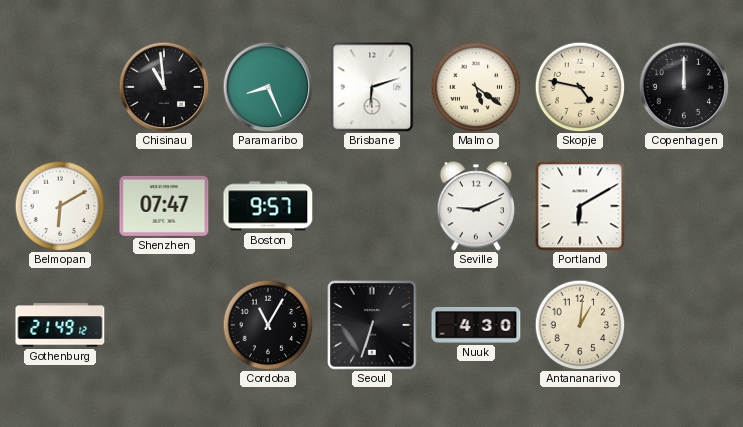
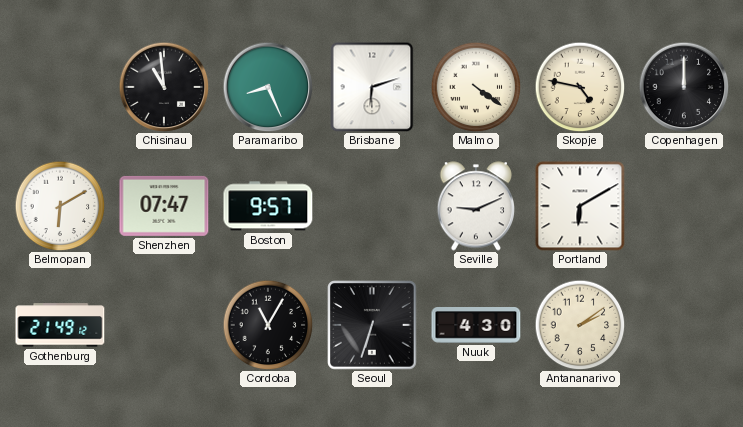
Malmo: 5:21 -> 4:21 (476, 87)
Antananarivo: 1:01 -> 2:09 (580, 325)
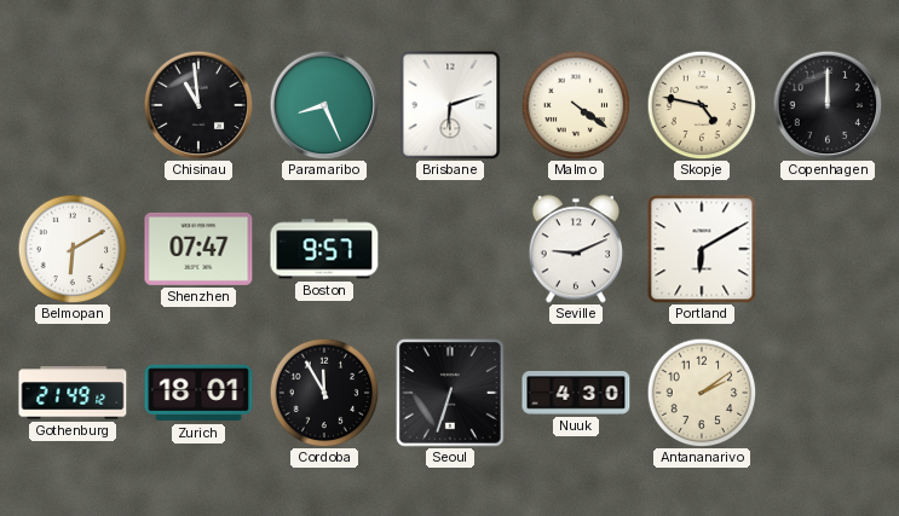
Zurich: none -> 18:01 (198, 393)
Cordoba: 11:05 -> 11:55 (324, 393)
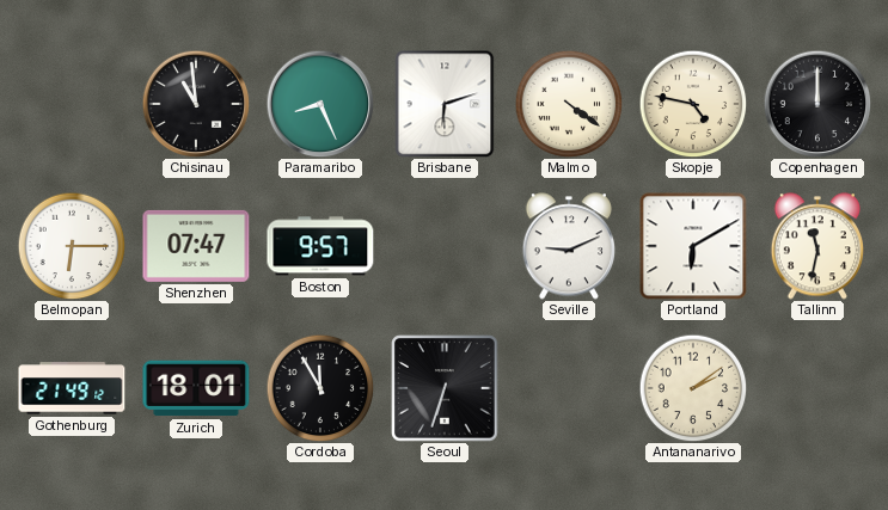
Belmopan: 6:10 -> 6:15 (72, 246)
Tallinn: none -> 11:32 (816, 246)
Nuuk: 4:30 -> none (576, 394)
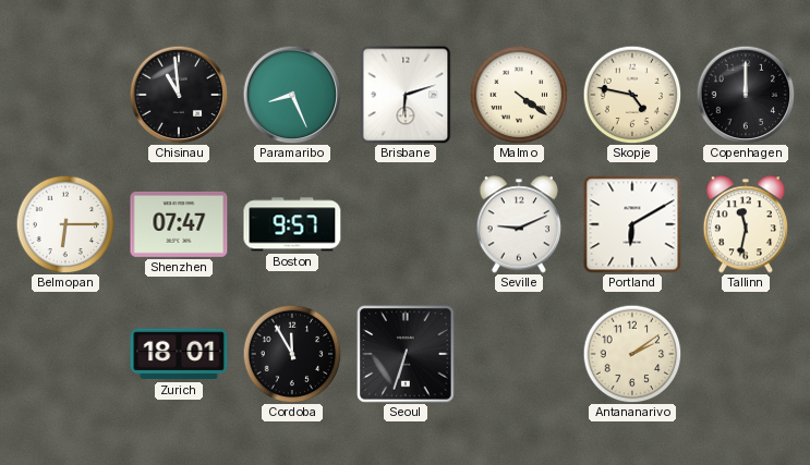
Gothenburg: 21:49 -> none (72, 388)
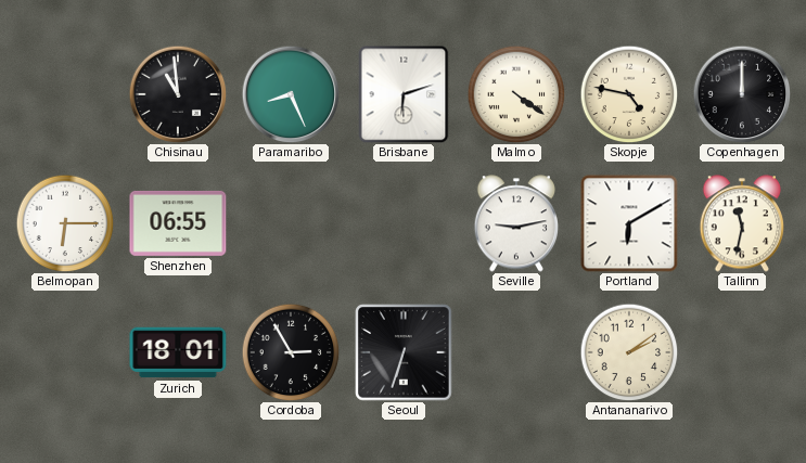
Shenzhen: 07:47 -> 06:55 (178, 223)
Boston: 9:57 -> none (292, 224)
Seville: 9:11 -> 9:13 (515, 223)
Cordoba: 11:55 -> 2:55 (291, 352)
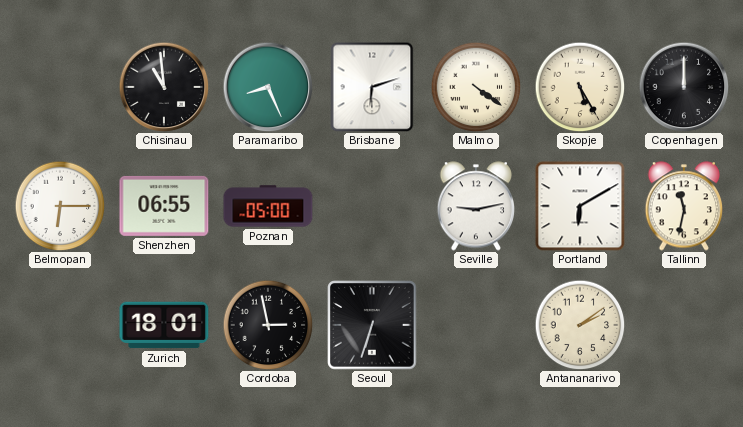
Skopje: 4:47 -> 5:25 (580, 87)
Poznan: none -> 05:00 (268, 206)
Cordoba: 2:55 -> 2:58 (268, 325)
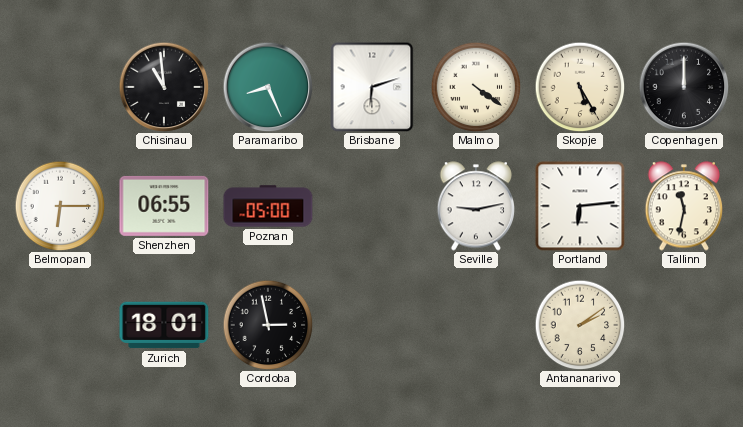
Portland: 6:10 -> 6:14 (580, 206)
Seoul: 6:33 -> none (372, 325)
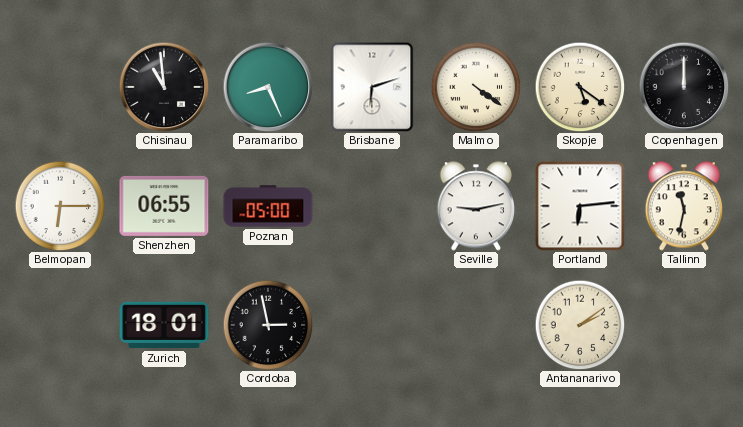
Skopje: 5:25 -> 5:21 (580, 87)
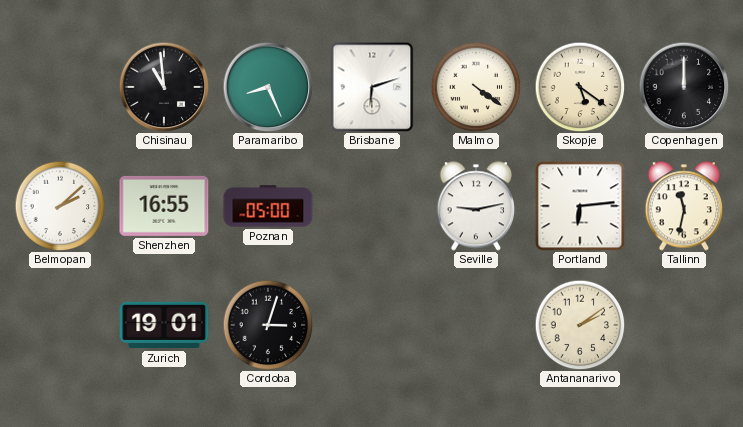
Belmopan: 6:15 -> 2:08 (60, 206)
Shenzhen: 06:55 -> 16:55 (164, 206)
Zurich: 18:01 -> 19:01 (164, 325)
Cordoba: 2:58 -> 3:03 (268, 325)
